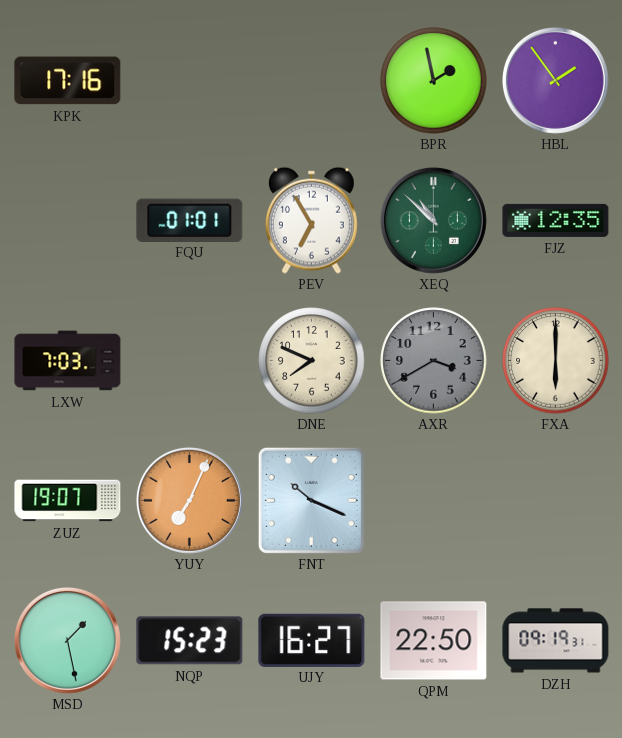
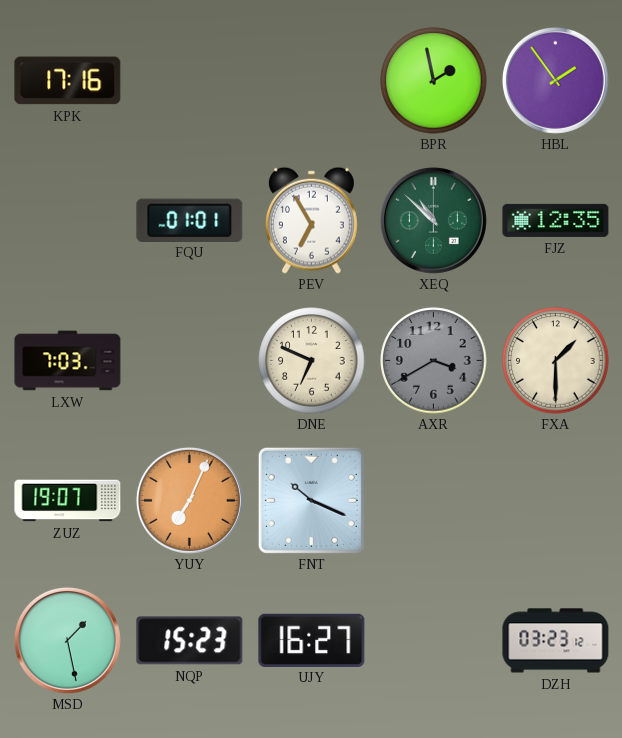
DNE: 7:49 -> 6:49 (312, 361)
FXA: 6:00 -> 1:30 (556, 361)
QPM: 22:50 -> none (434, 641)
DZH: 09:19 -> 03:23 (556, 641)
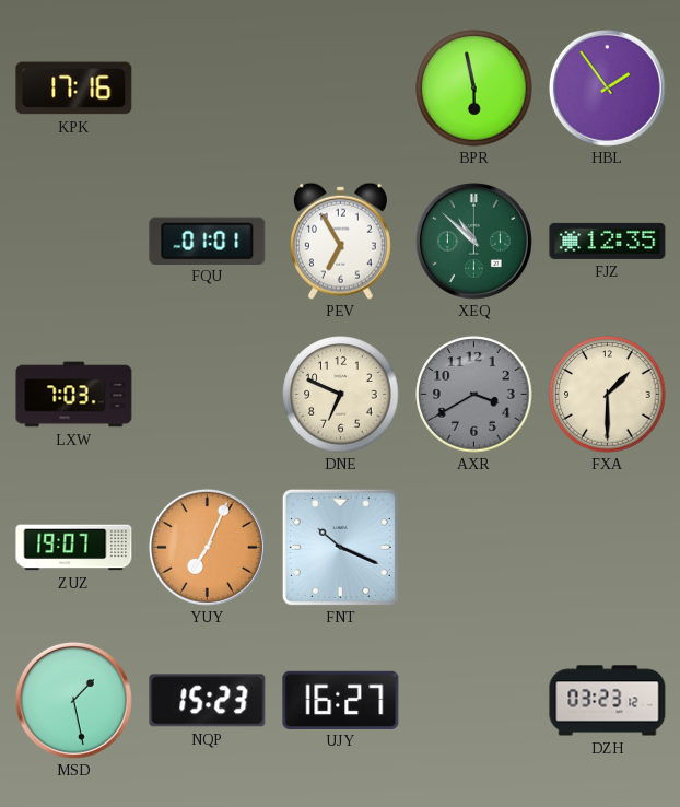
BPR: 1:58 -> 5:58 (474, 89)
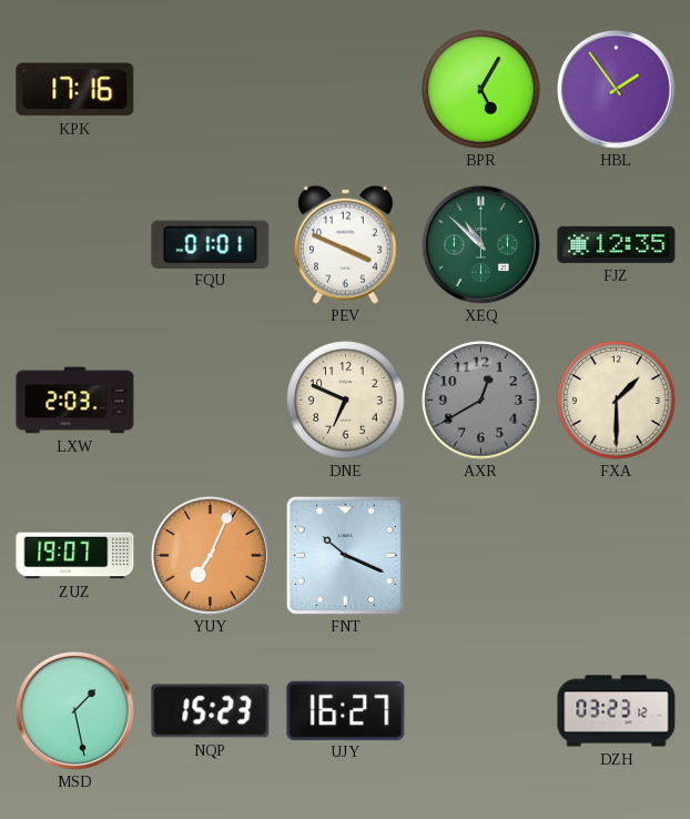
BPR: 5:58 -> 5:05 (481, 90)
PEV: 6:55 -> 3:49 (345, 244)
LXW: 7:03 -> 2:03 (75, 401)
AXR: 3:40 -> 12:40 (481, 401)
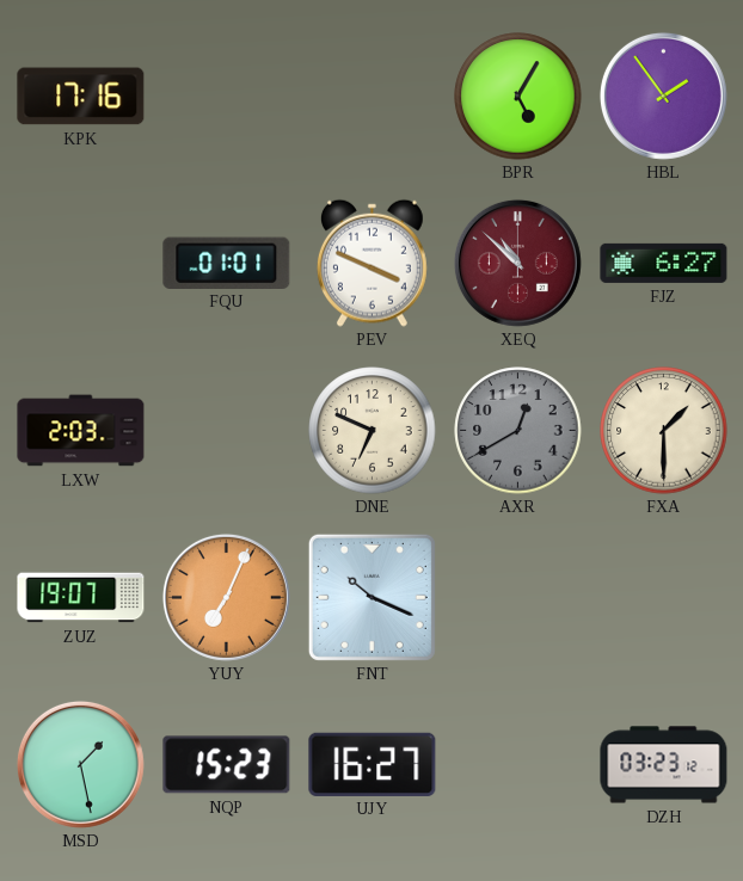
XEQ dial: green -> burgundy (517, 263)
FJZ: 12:35 -> 6:27 (664, 263)
